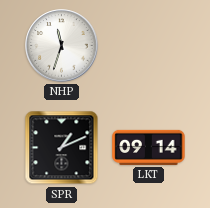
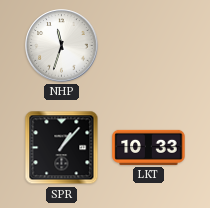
SPR: 1:11 -> 1:07 (62, 148)
LKT: 09:14 -> 10:33 (149, 147)
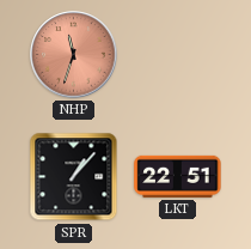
NHP dial: white -> salmon (74, 55)
LKT: 10:33 -> 22:51 (178, 176)
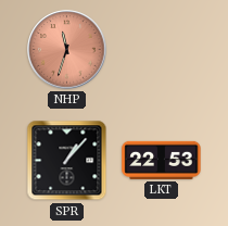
LKT: 22:51 -> 22:53 (162, 160)
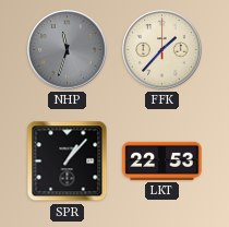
NHP dial: salmon -> grey (68, 50)
FFK: none -> 1:37 (162, 50)
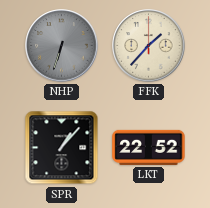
NHP: 11:33 -> 6:33 (62, 46)
LKT: 22:53 -> 22:52 (149, 147)
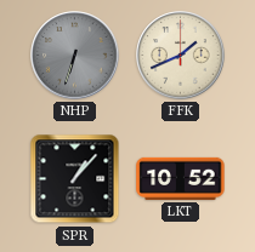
FFK: 1:37 -> 1:41 (181, 56)
LKT: 22:52 -> 10:52 (181, 178)
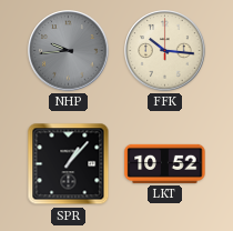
NHP: 6:33 -> 9:44 (69, 51)
FFK: 1:41 -> 10:16 (165, 51)
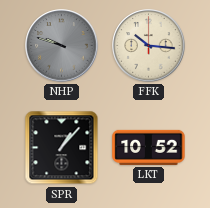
NHP: 9:44 -> 9:48 (62, 46)
